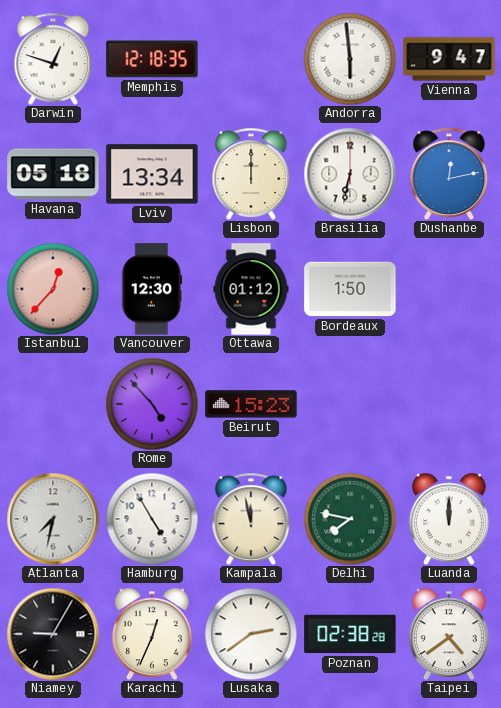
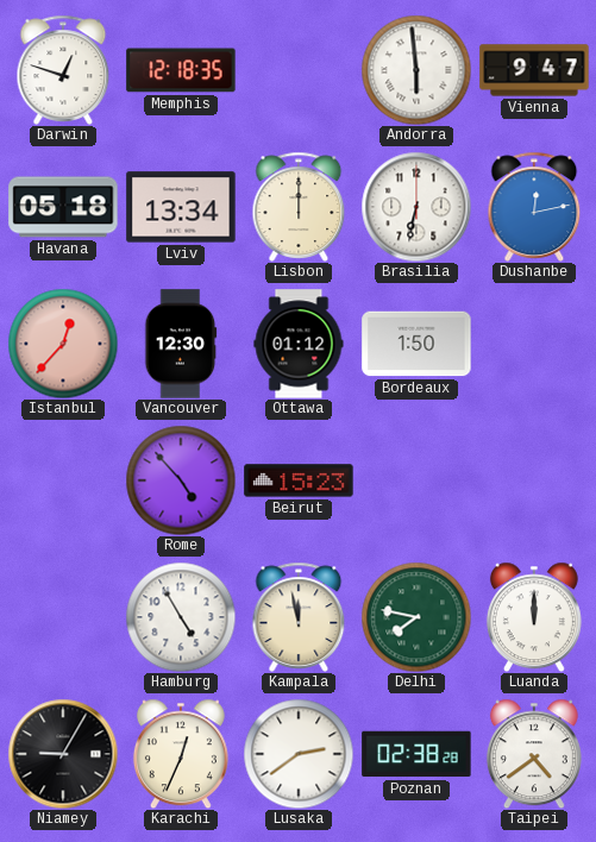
Atlanta: 7:32 -> none (53, 519)
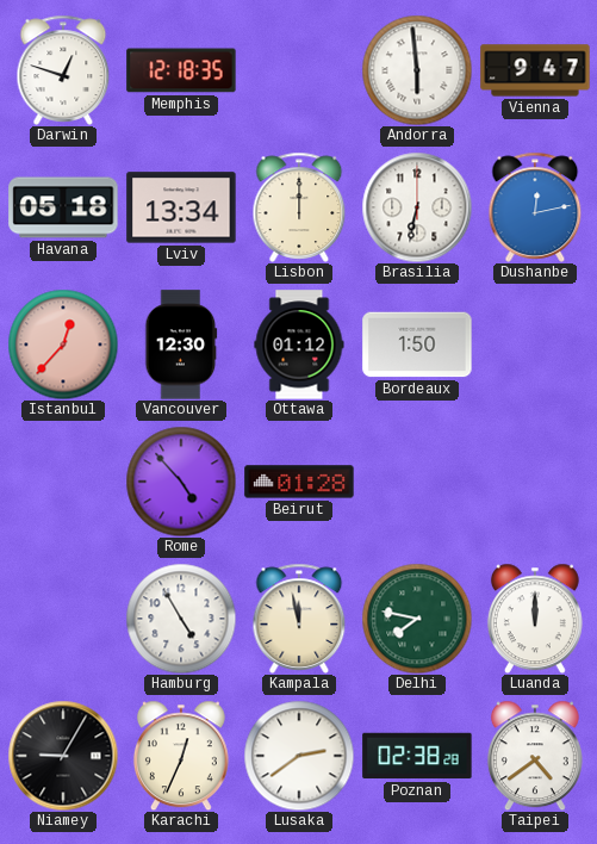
Beirut: 15:23 -> 01:28 (299, 482)
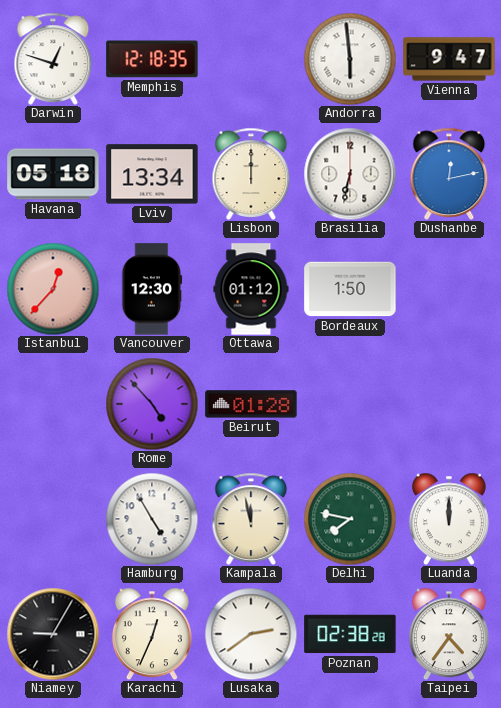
Taipei: 4:39 -> 4:36 (449, 634)
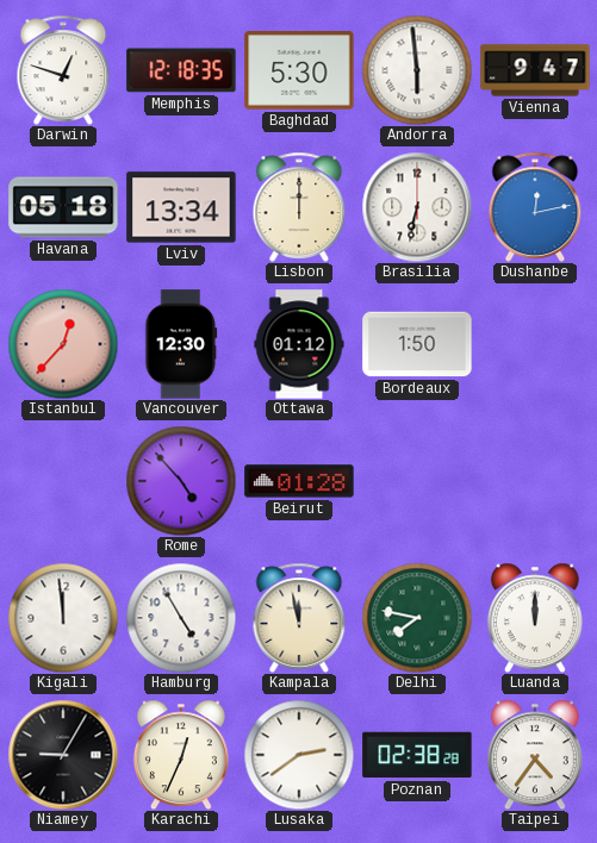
Baghdad: none -> 5:30 (299, 71)
Kigali: none -> 11:59 (63, 618)
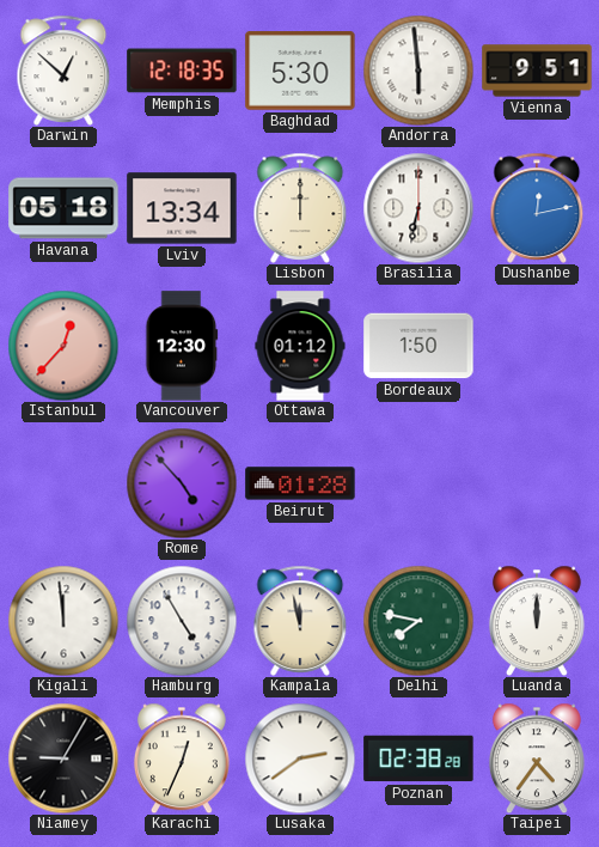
Darwin: 12:48 -> 12:52 (63, 71)
Vienna: 9:47 -> 9:51 (537, 71)
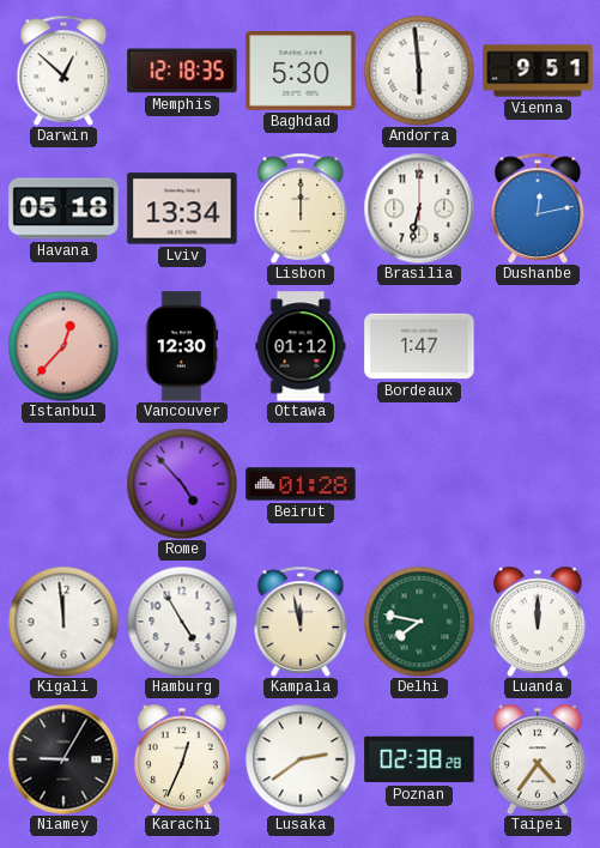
Bordeaux: 1:50 -> 1:47 (419, 346)
